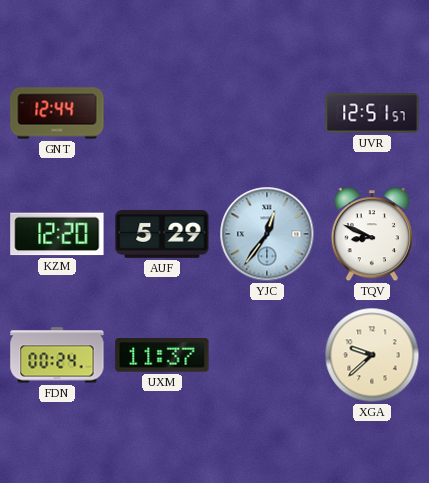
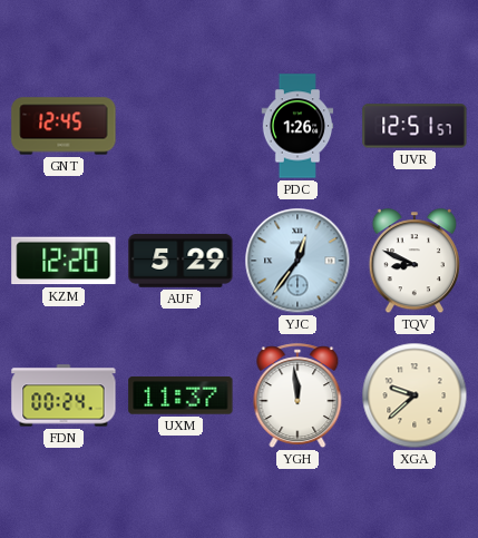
GNT: 12:44 -> 12:45 (64, 126)
PDC: none -> 1:26 (297, 126)
YGH: none -> 11:59 (297, 397)
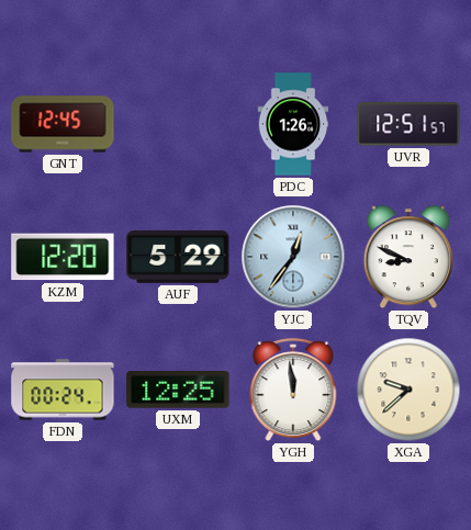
UXM: 11:37 -> 12:25 (178, 391)
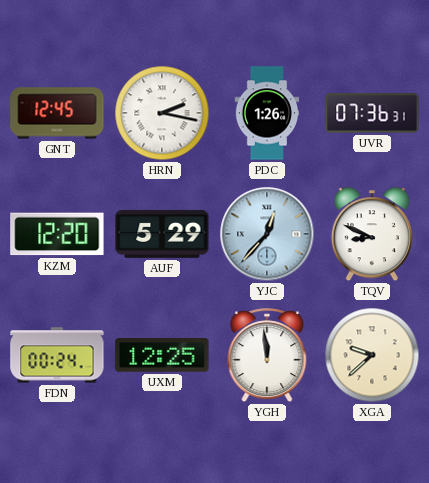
HRN: none -> 2:17 (162, 113)
UVR: 12:51 -> 07:36 (372, 113)
YJC: 12:36 -> 12:37 (267, 234)
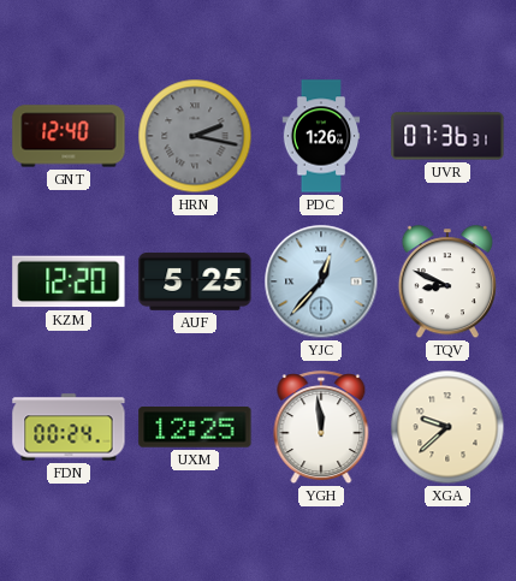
GNT: 12:45 -> 12:40 (69, 136)
HRN dial: white -> grey (195, 136)
AUF: 5:29 -> 5:25 (195, 281)
